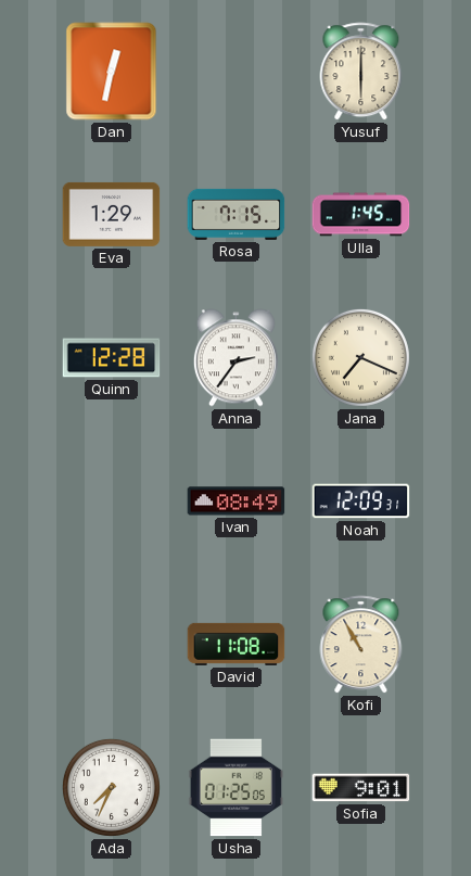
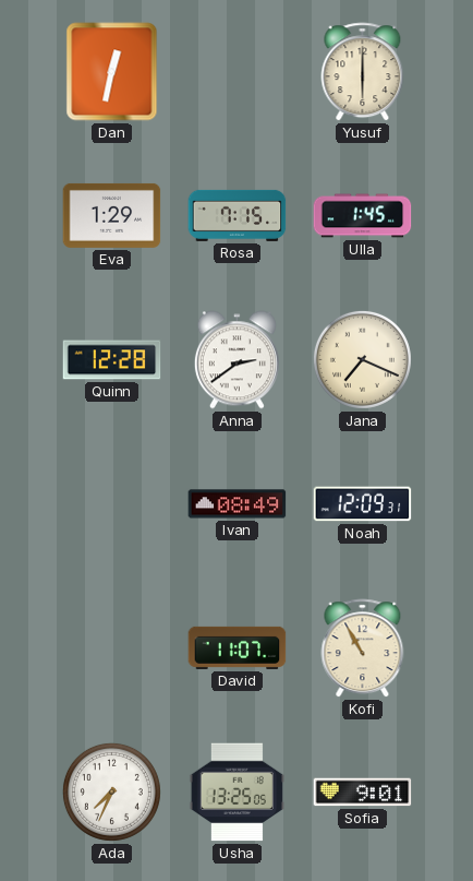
Anna: 2:36 -> 2:39 (237, 360)
David: 11:08 -> 11:07 (238, 647)
Usha: 01:25 -> 13:25 (237, 793)
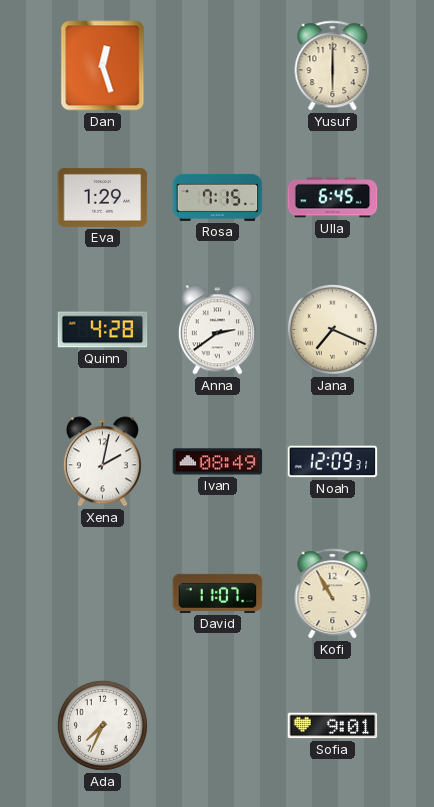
Dan: 12:32 -> 12:27 (103, 66)
Ulla: 1:45 -> 6:45 (333, 198)
Quinn: 12:28 -> 4:28 (103, 330)
Xena: none -> 2:02 (102, 462)
Usha: 13:25 -> none (237, 793)
